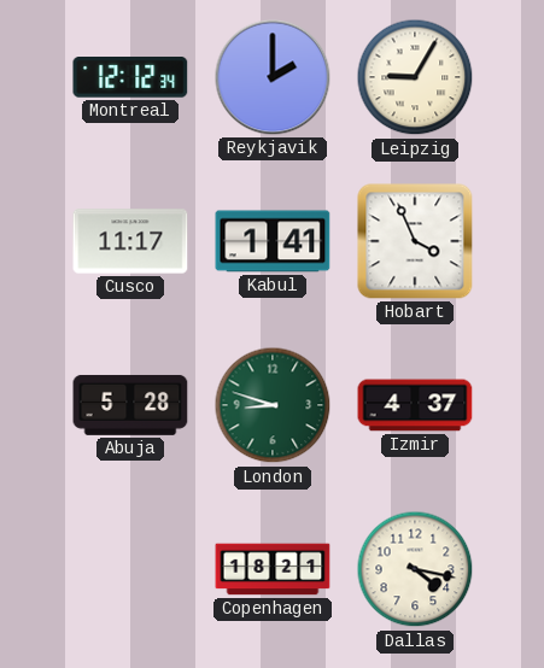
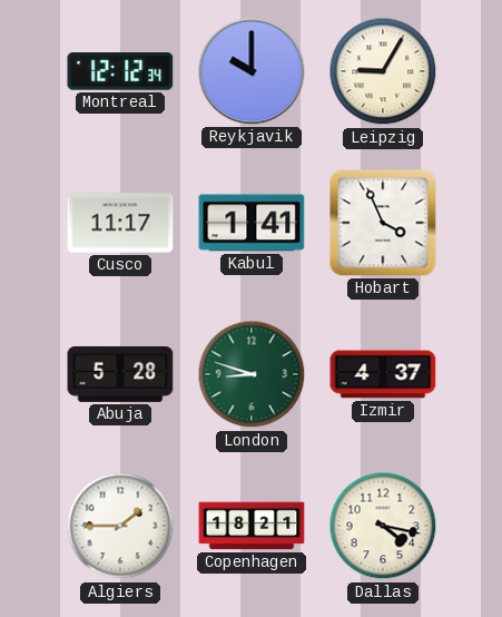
Reykjavik: 2:00 -> 10:00 (252, 71)
Algiers: none -> 1:45 (120, 526)
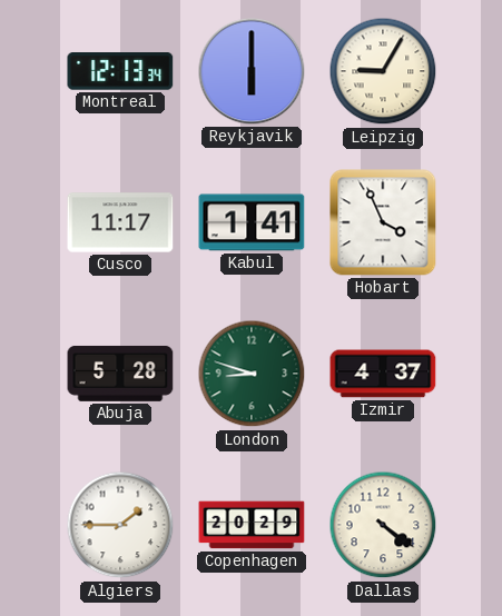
Montreal: 12:12 -> 12:13 (120, 72)
Reykjavik: 10:00 -> 6:00 (252, 71)
Copenhagen: 18:21 -> 20:29 (252, 525)
Dallas: 4:17 -> 4:21 (383, 525)
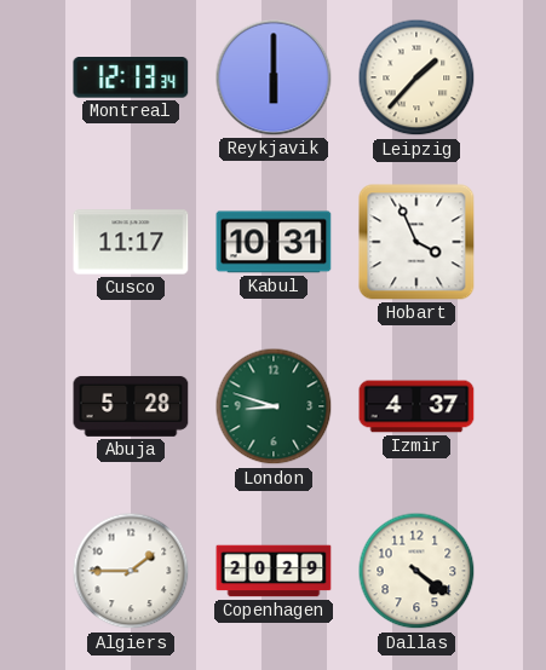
Leipzig: 9:05 -> 1:37 (416, 77)
Kabul: 1:41 -> 10:31 (274, 242)
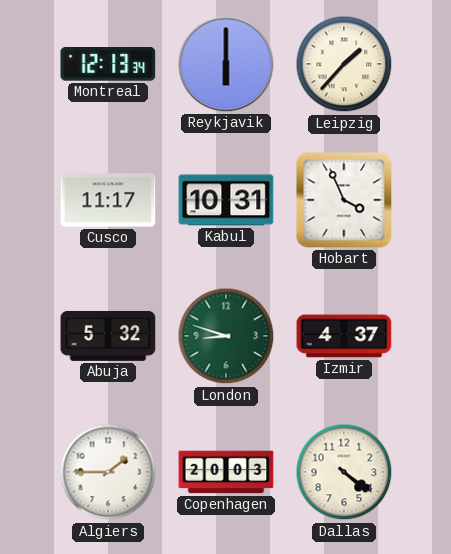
Abuja: 5:28 -> 5:32 (108, 336)
Copenhagen: 20:29 -> 20:03 (226, 472)
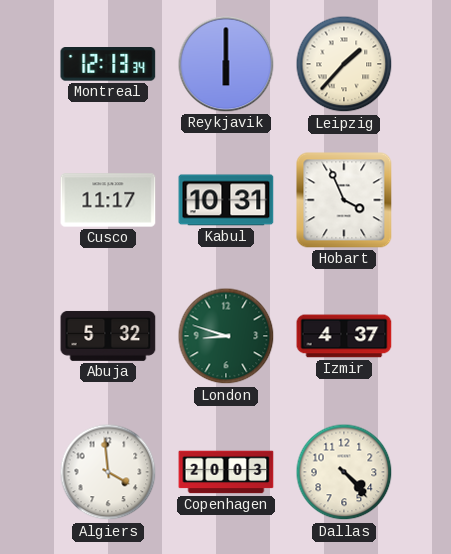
Algiers: 1:45 -> 3:59 (108, 472)
Dallas: 4:21 -> 4:23 (344, 472)
